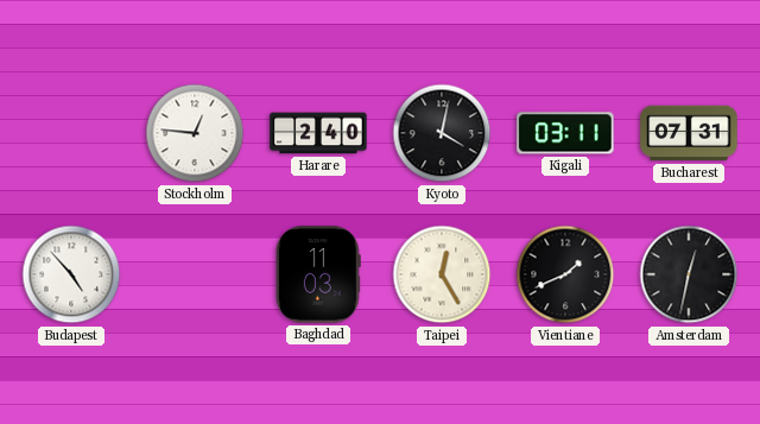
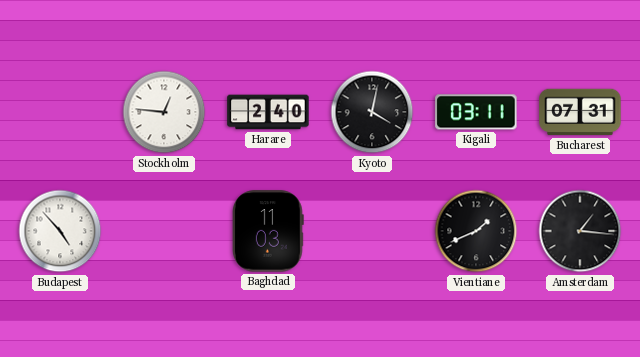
Taipei: 12:25 -> none (442, 274)
Amsterdam: 12:32 -> 1:16 (580, 231)
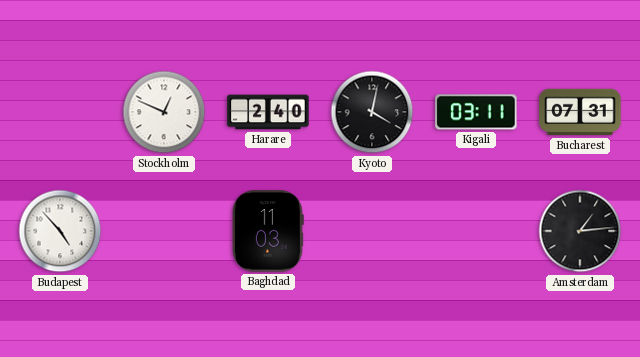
Stockholm: 12:46 -> 12:49 (164, 112)
Vientiane: 1:41 -> none (476, 231)
Amsterdam: 1:16 -> 1:14 (580, 231)
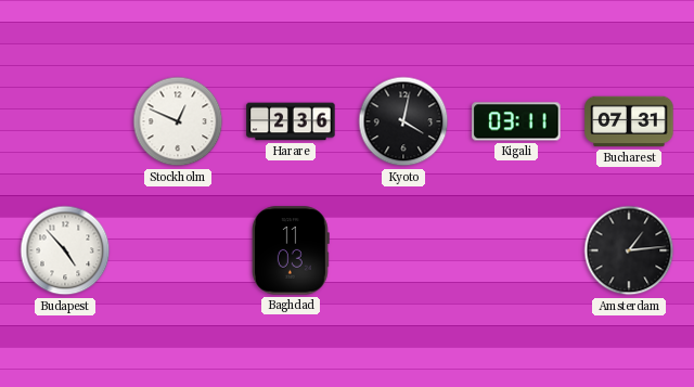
Harare: 2:40 -> 2:36 (291, 121)
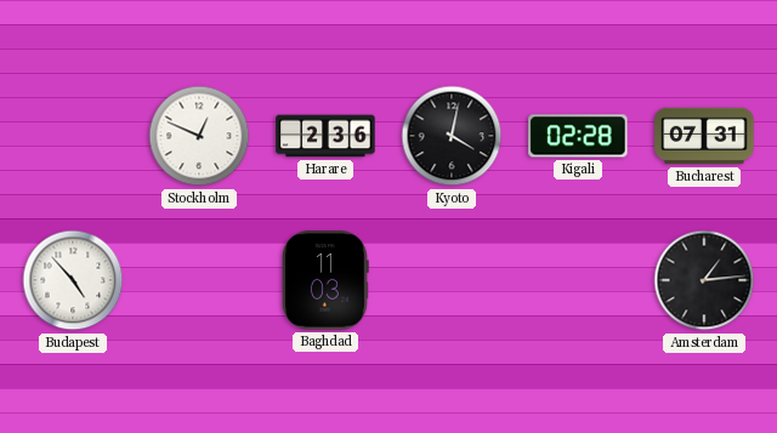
Kigali: 03:11 -> 02:28 (578, 136)
